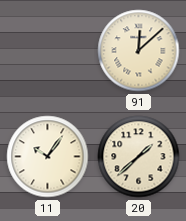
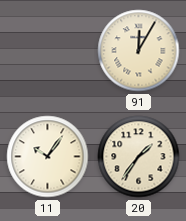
91: 12:08 -> 12:05 (139, 51)
20: 1:38 -> 1:36 (139, 157)
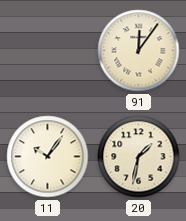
91: 12:05 -> 12:06 (139, 51)
20: 1:36 -> 1:32 (139, 157)
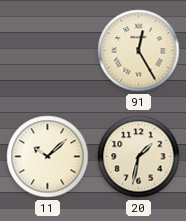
91: 12:06 -> 12:25 (139, 51)
11: 10:06 -> 10:08 (48, 157)
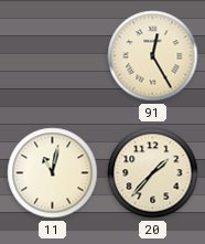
11: 10:08 -> 11:02 (53, 173)
20: 1:32 -> 1:37 (153, 173)
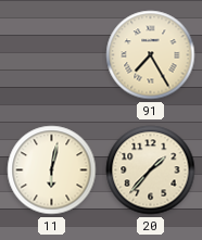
91: 12:25 -> 7:25 (151, 55)
11: 11:02 -> 6:02 (52, 170)
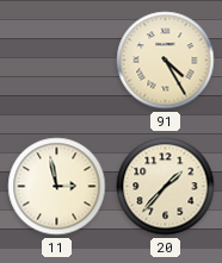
91: 7:25 -> 4:25 (166, 61)
11: 6:02 -> 2:58 (57, 187)
